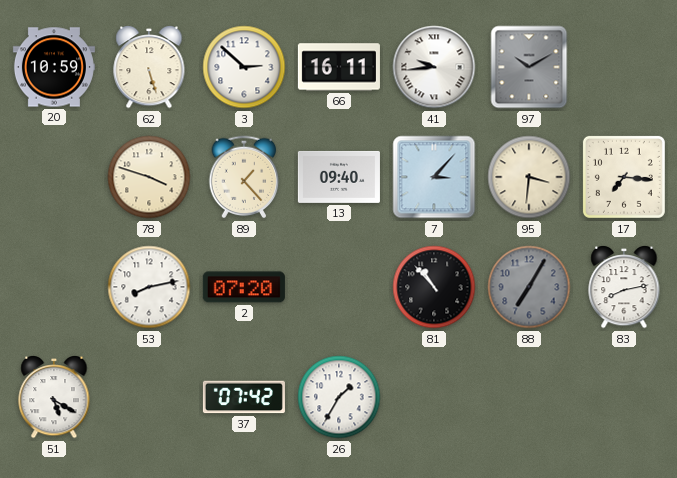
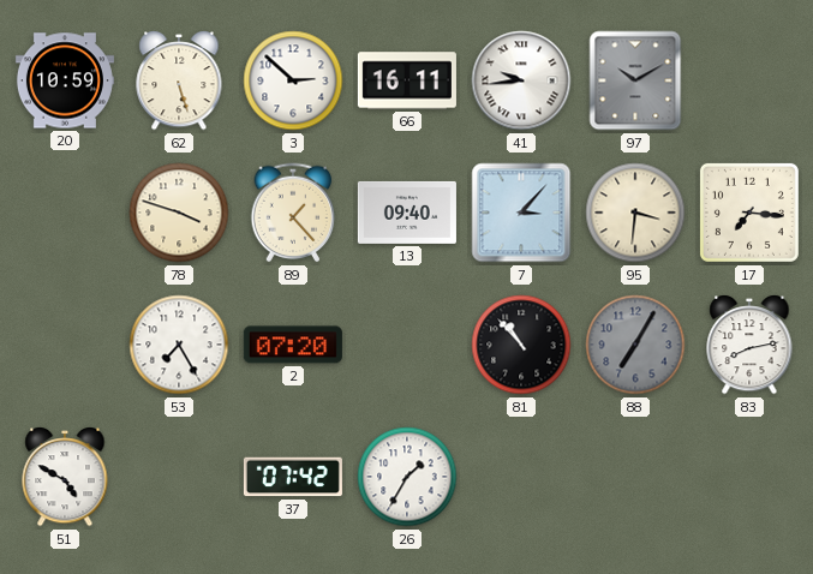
53: 8:13 -> 7:25 (179, 345)
51: 5:20 -> 4:50 (65, 477)
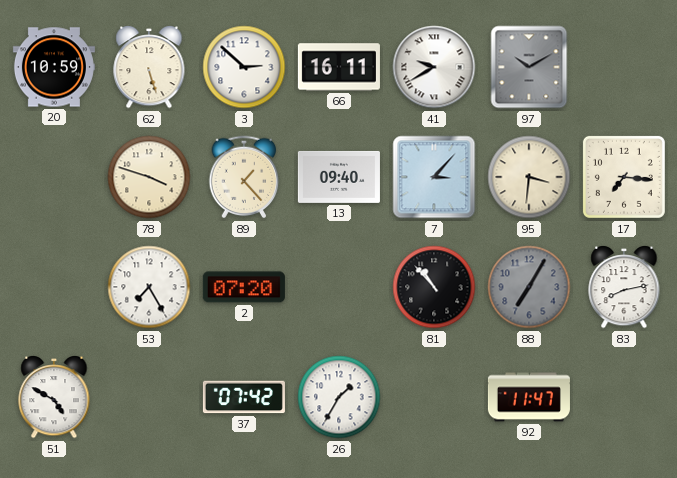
41: 9:44 -> 9:40 (434, 67)
92: none -> 11:47 (529, 397)
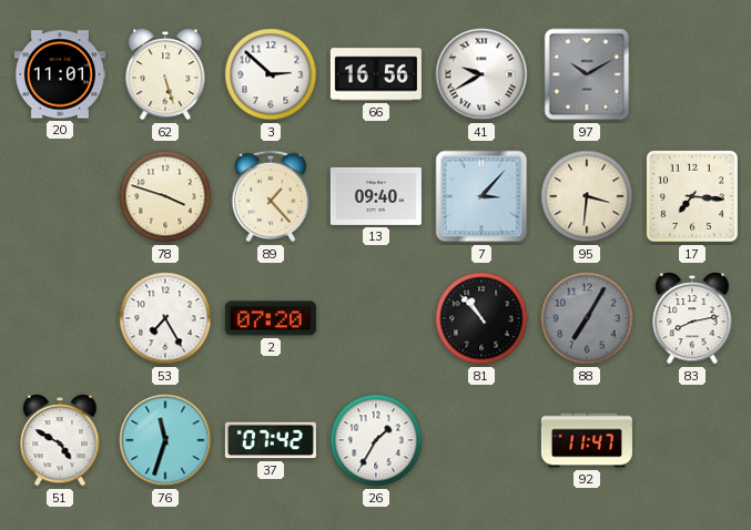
20: 10:59 -> 11:01 (60, 74)
66: 16:11 -> 16:56 (376, 74)
76: none -> 11:33 (165, 440)
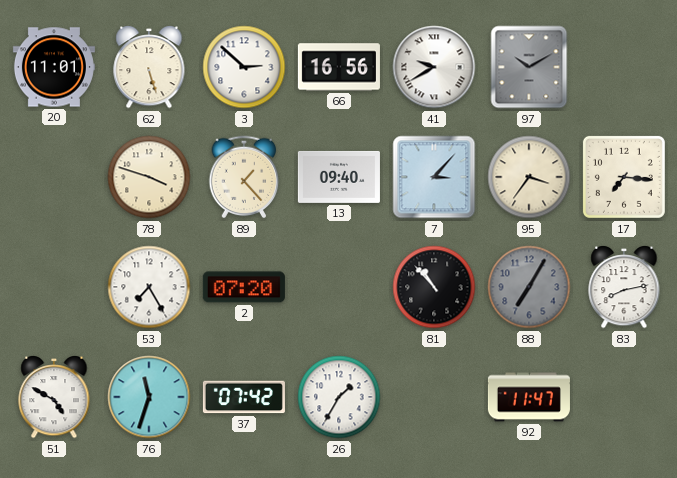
95: 3:31 -> 3:36 (529, 177)
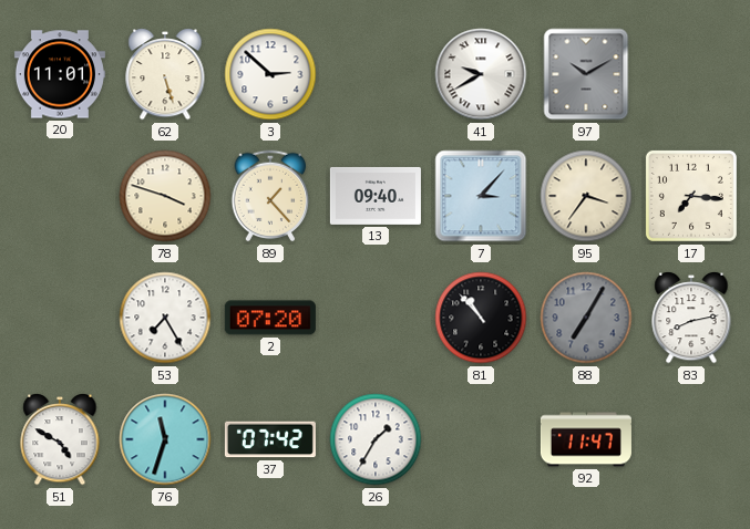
66: 16:56 -> none (339, 67)
